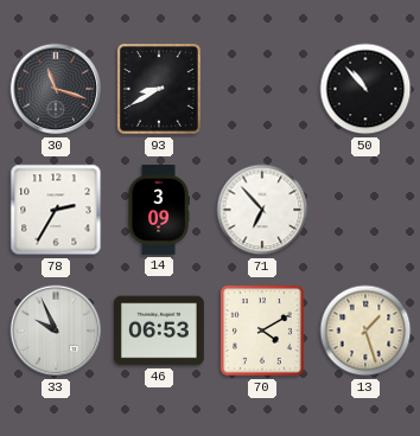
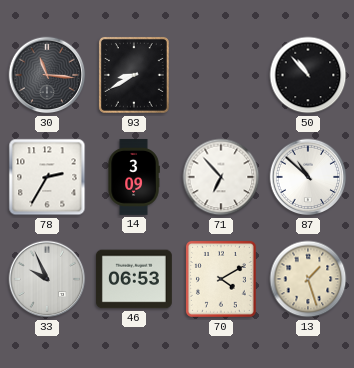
30: 11:18 -> 11:16 (47, 75)
87: none -> 10:52 (308, 177)
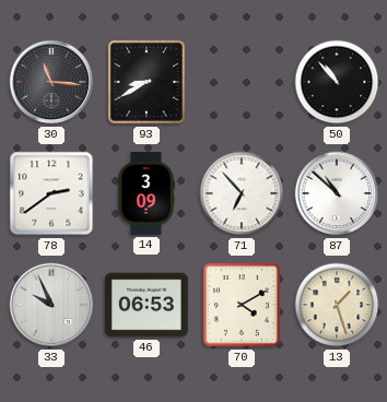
78: 2:35 -> 2:39 (51, 193)
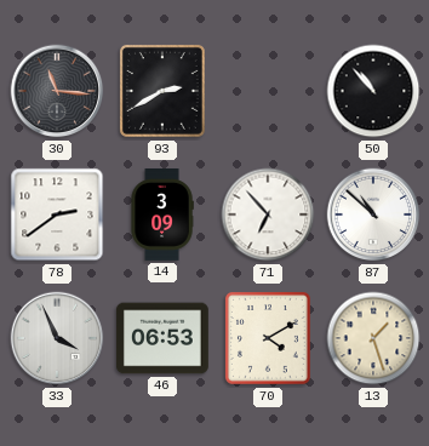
93: 8:40 -> 2:40 (162, 91)
33: 9:56 -> 3:56 (57, 338)
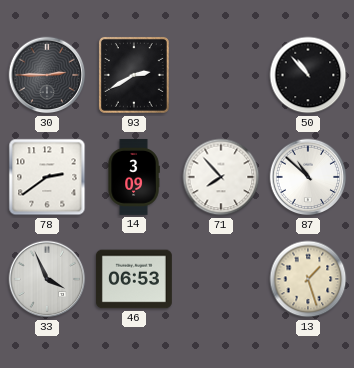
30: 11:16 -> 2:45 (47, 75)
71: 6:53 -> 7:53 (221, 177)
70: 4:10 -> none (268, 338)
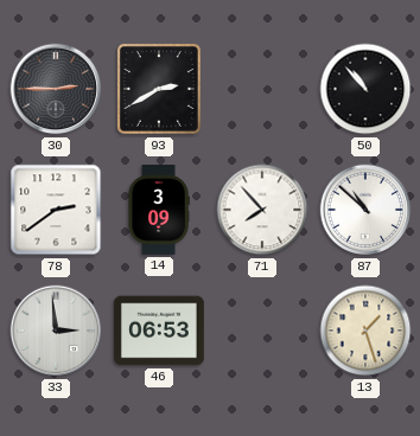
33: 3:56 -> 2:59 (56, 331)
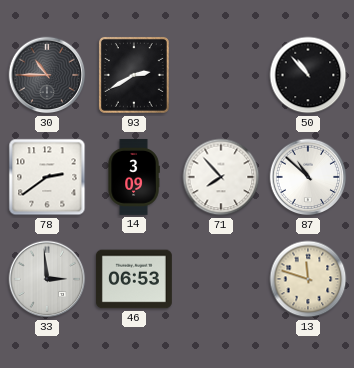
30: 2:45 -> 10:45 (47, 75)
13: 1:27 -> 11:48 (308, 279)
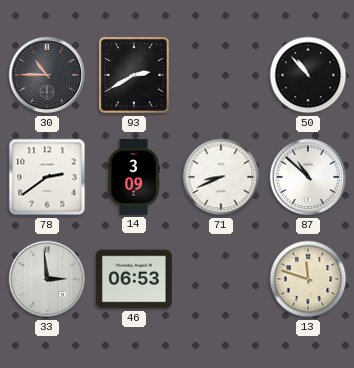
71: 7:53 -> 8:41 (221, 177)
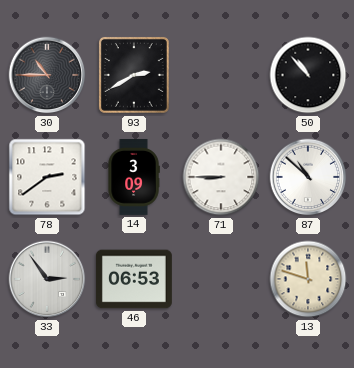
71: 8:41 -> 8:45 (221, 177)
33: 2:59 -> 2:54 (47, 279)
